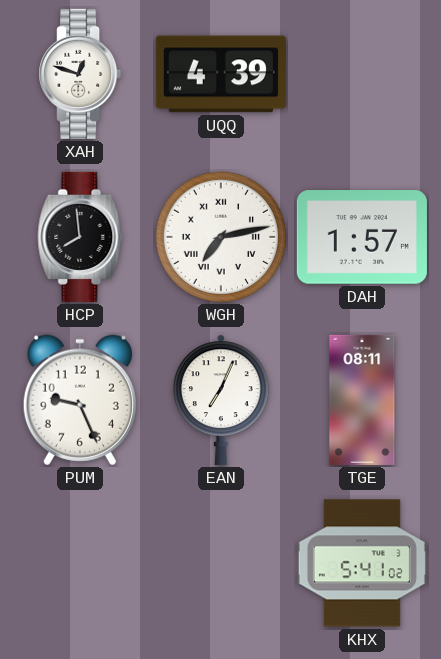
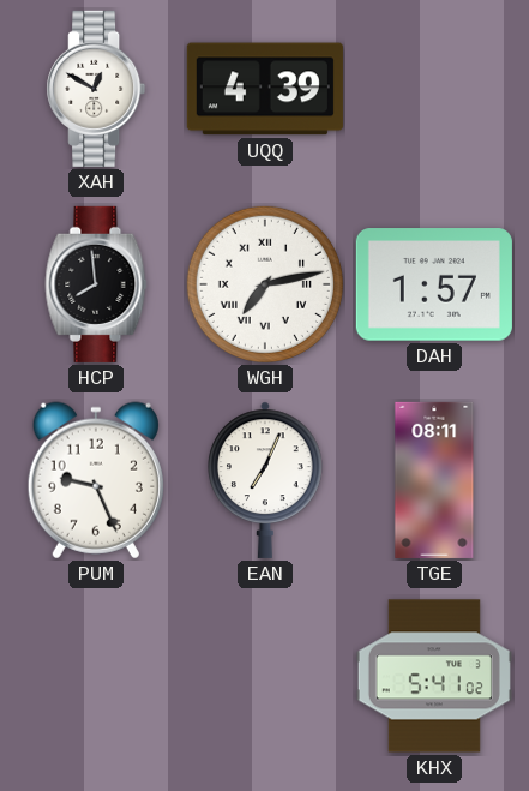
XAH: 12:48 -> 12:50 (96, 89)
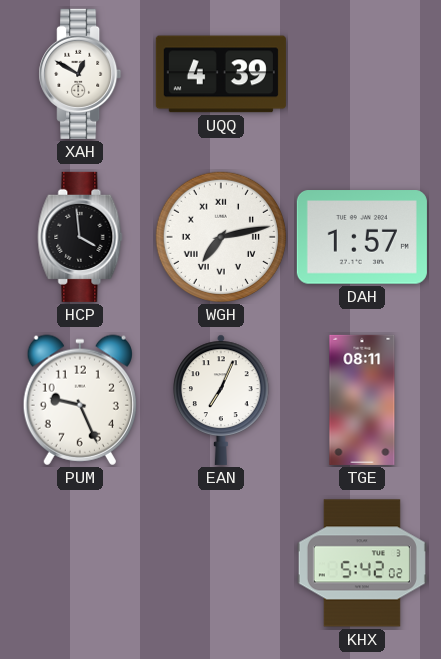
HCP: 7:59 -> 3:59 (80, 237)
KHX: 5:41 -> 5:42 (362, 563)
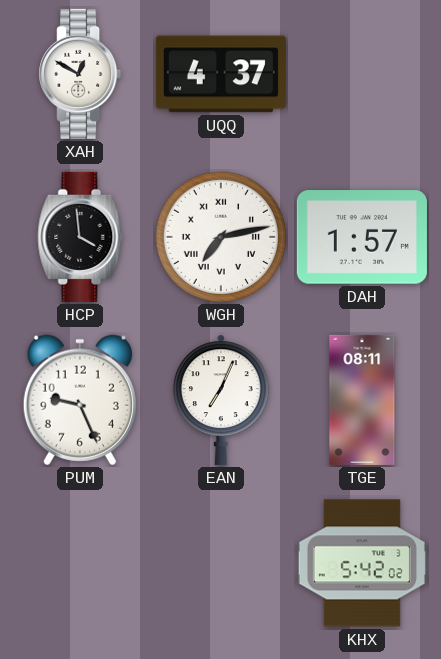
UQQ: 4:39 -> 4:37 (221, 74)
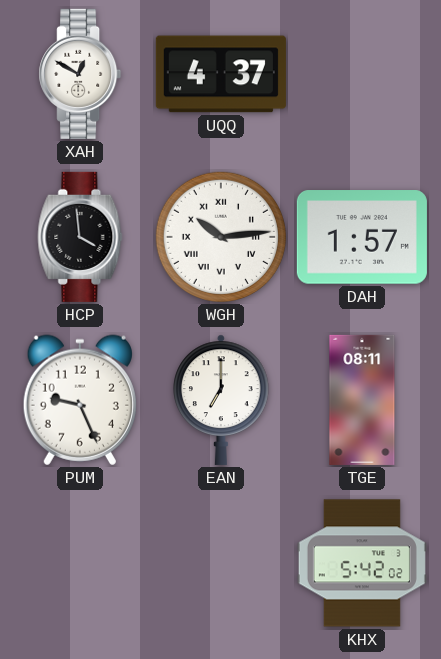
WGH: 7:13 -> 10:14 (221, 237)
EAN: 7:04 -> 7:00 (222, 400)
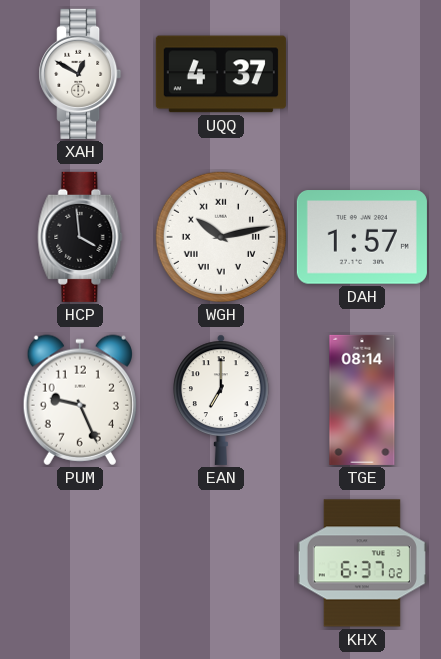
WGH: 10:14 -> 10:13 (221, 237)
TGE: 08:11 -> 08:14 (362, 400)
KHX: 5:42 -> 6:37 (362, 563)
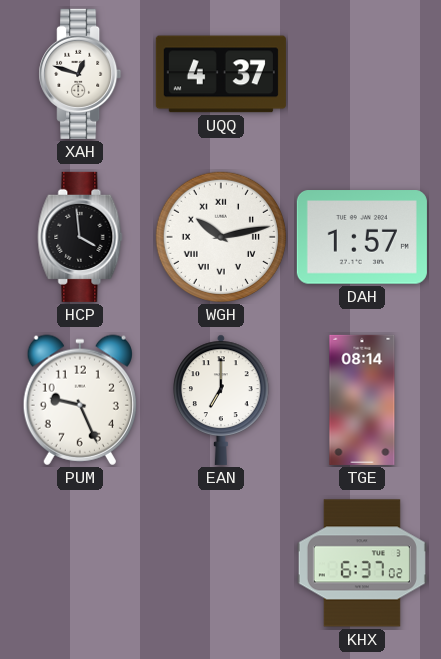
XAH: 12:50 -> 12:48 (80, 74)
